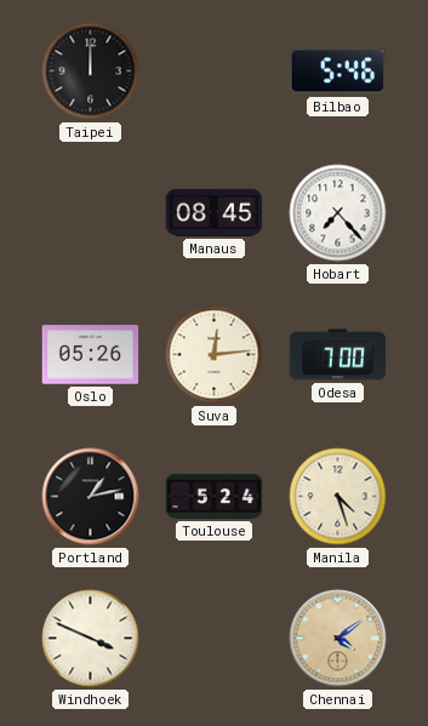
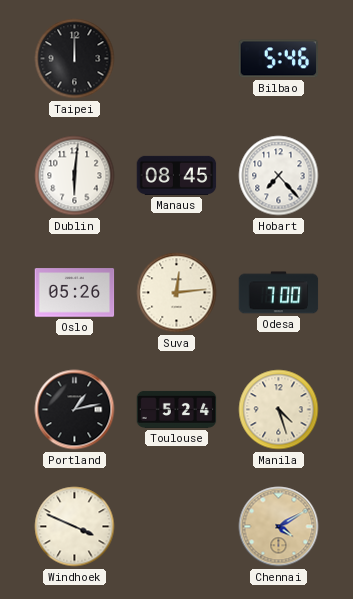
Dublin: none -> 6:01 (75, 176)
Chennai: 4:09 -> 4:10 (279, 527)
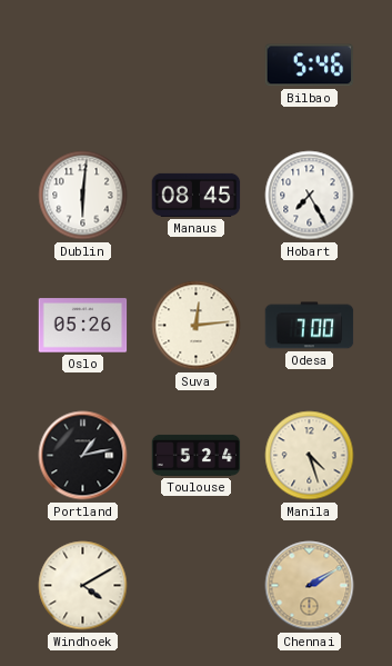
Taipei: 12:00 -> none (75, 59)
Hobart: 7:23 -> 7:25 (310, 196)
Windhoek: 3:49 -> 4:10 (83, 586)
Chennai: 4:10 -> 2:10 (310, 586)
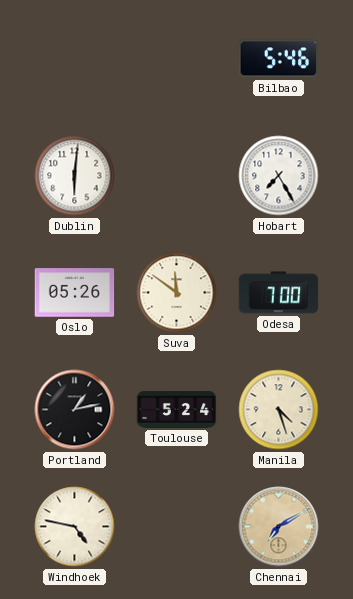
Manaus: 08:45 -> none (197, 195)
Suva: 12:14 -> 11:51 (177, 293)
Windhoek: 4:10 -> 4:47 (75, 527)
Chennai: 2:10 -> 7:10 (279, 527)
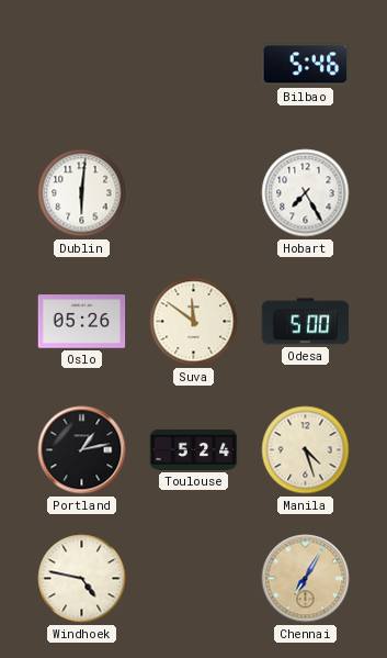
Odesa: 7:00 -> 5:00 (306, 322)
Chennai: 7:10 -> 7:05 (306, 579)
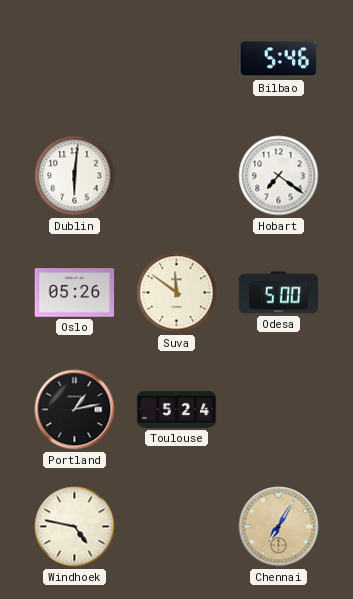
Hobart: 7:25 -> 7:21 (279, 176)
Manila: 4:27 -> none (306, 450)
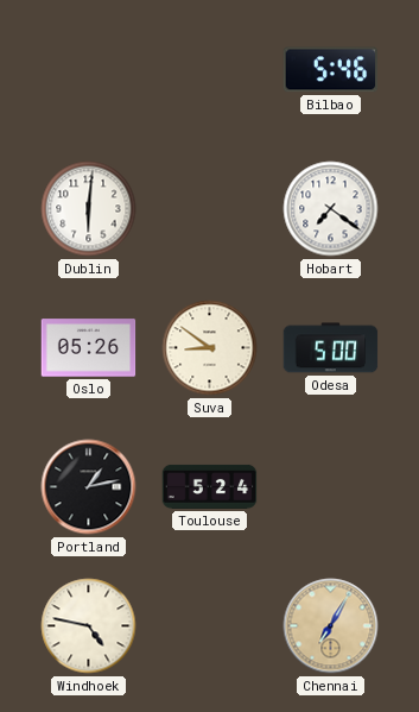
Suva: 11:51 -> 8:51 (210, 348)
